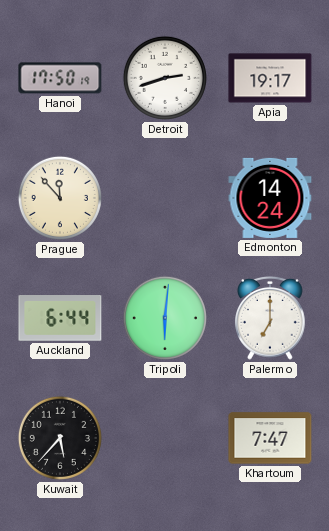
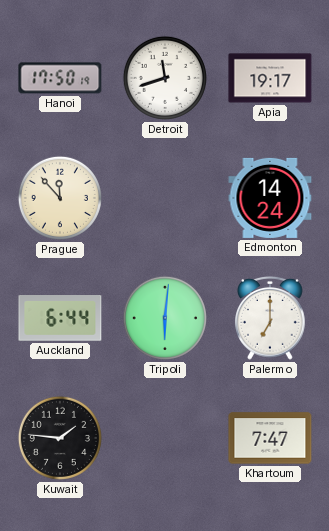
Detroit: 2:42 -> 11:42 (165, 78)
Kuwait: 5:37 -> 1:46 (60, 438)
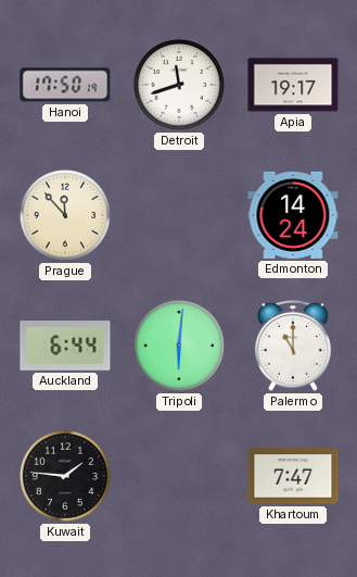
Palermo: 7:00 -> 11:00 (293, 346)
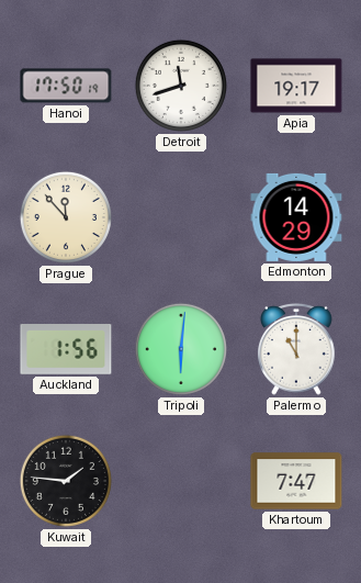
Edmonton: 14:24 -> 14:29 (296, 217)
Auckland: 6:44 -> 1:56 (66, 350)
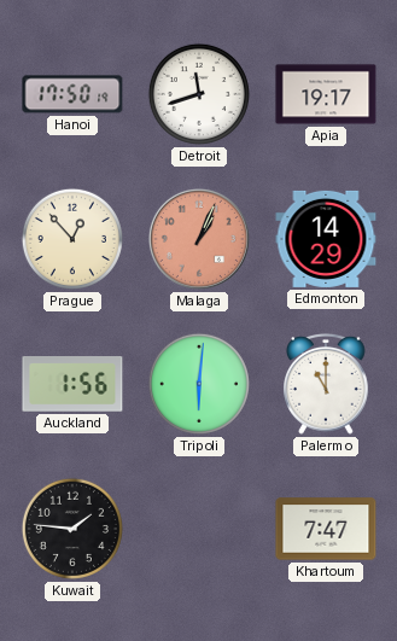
Prague: 11:53 -> 12:53 (72, 239)
Malaga: none -> 1:04 (199, 239)
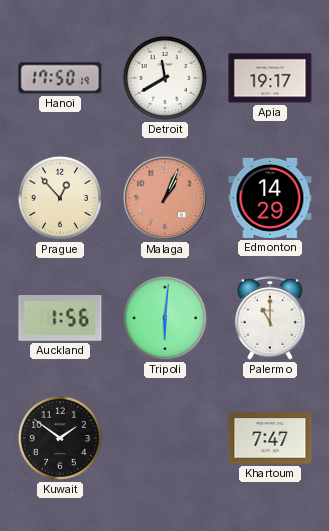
Detroit: 11:42 -> 11:40 (165, 78)
Kuwait: 1:46 -> 1:51 (60, 438)
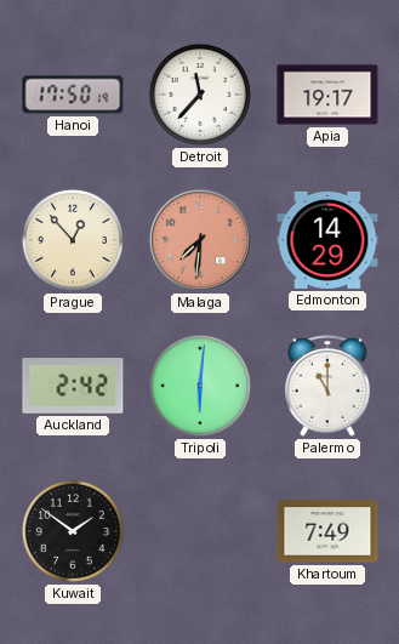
Detroit: 11:40 -> 11:37 (200, 95)
Malaga: 1:04 -> 7:31 (200, 240)
Auckland: 1:56 -> 2:42 (73, 387)
Khartoum: 7:47 -> 7:49 (327, 531)
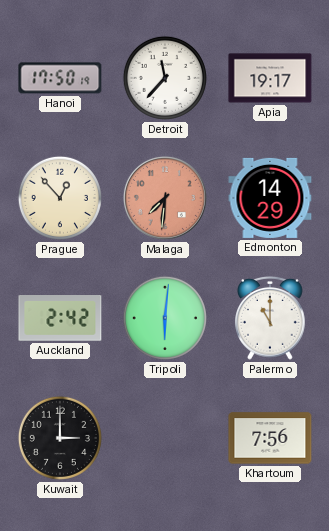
Kuwait: 1:51 -> 3:00 (60, 438)
Khartoum: 7:49 -> 7:56 (270, 438)
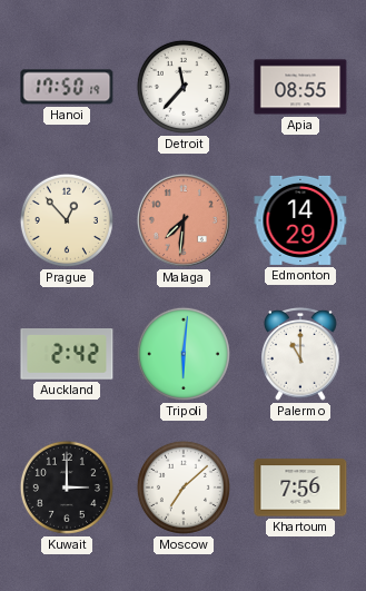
Apia: 19:17 -> 08:55 (300, 87)
Moscow: none -> 7:08 (184, 487)
